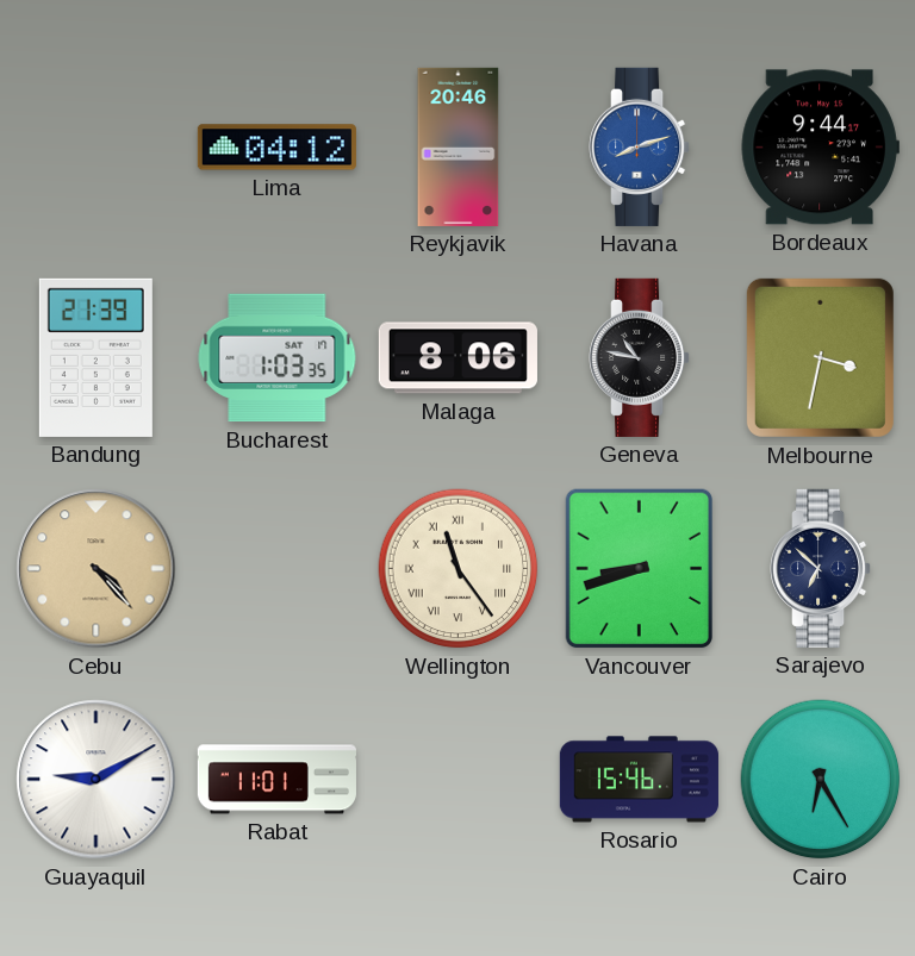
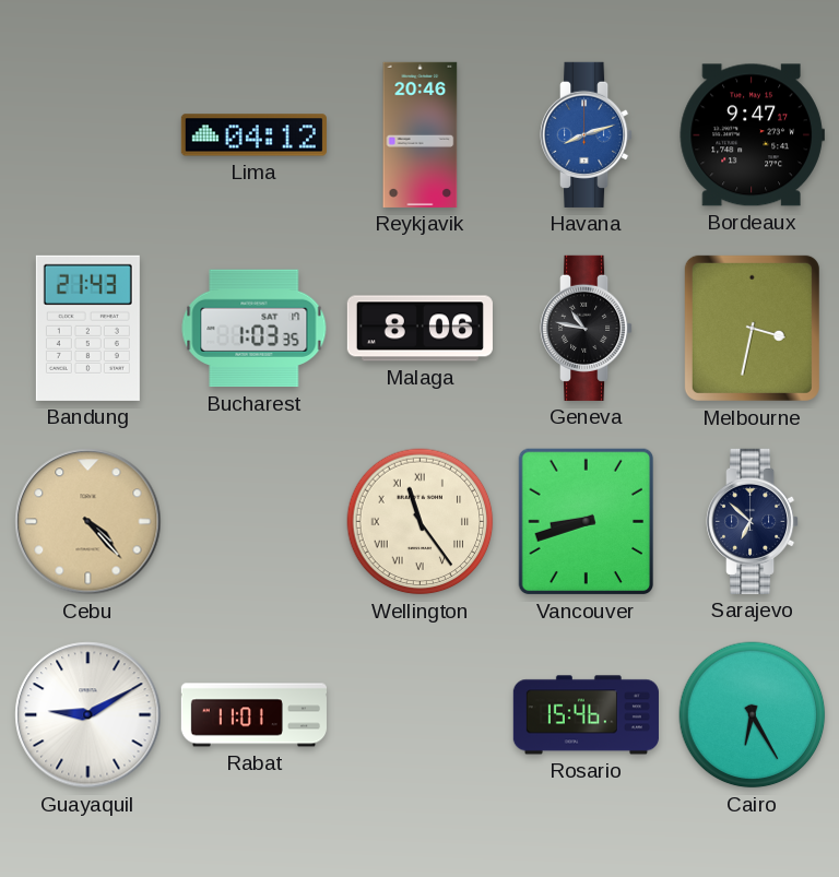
Bordeaux: 9:44 -> 9:47 (752, 135)
Bandung: 21:39 -> 21:43 (87, 328)
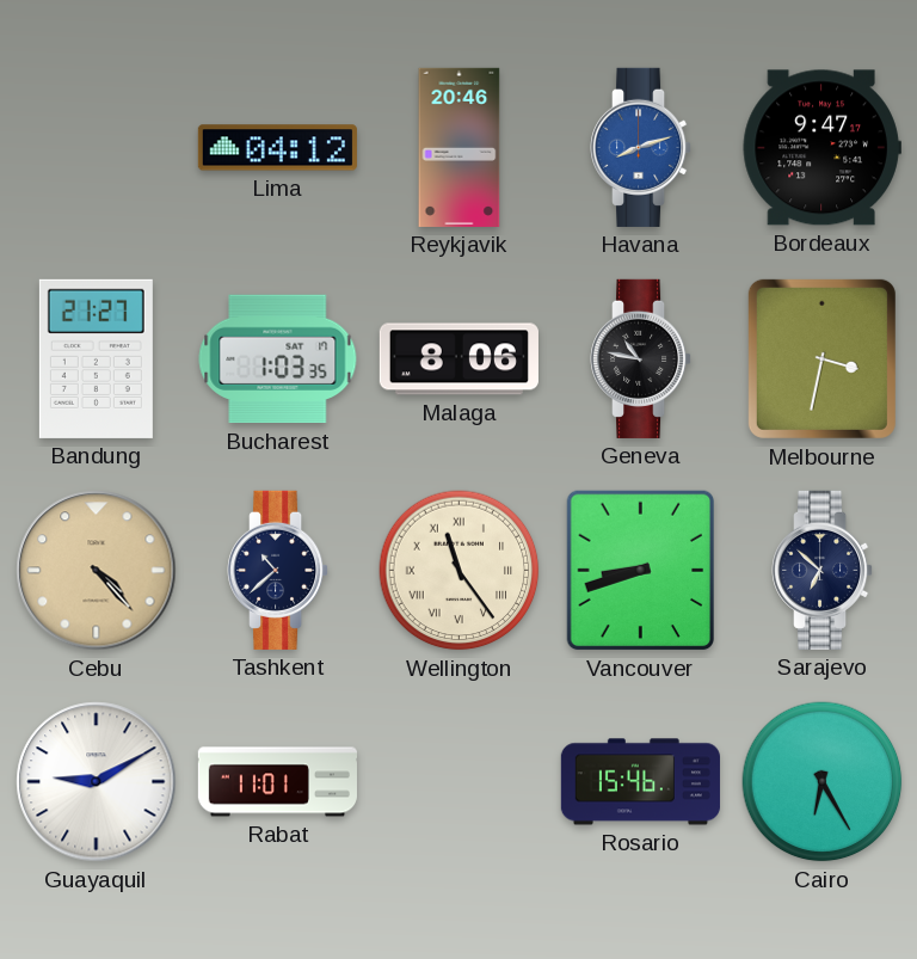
Bandung: 21:43 -> 21:27 (96, 358)
Tashkent: none -> 10:38 (279, 570)
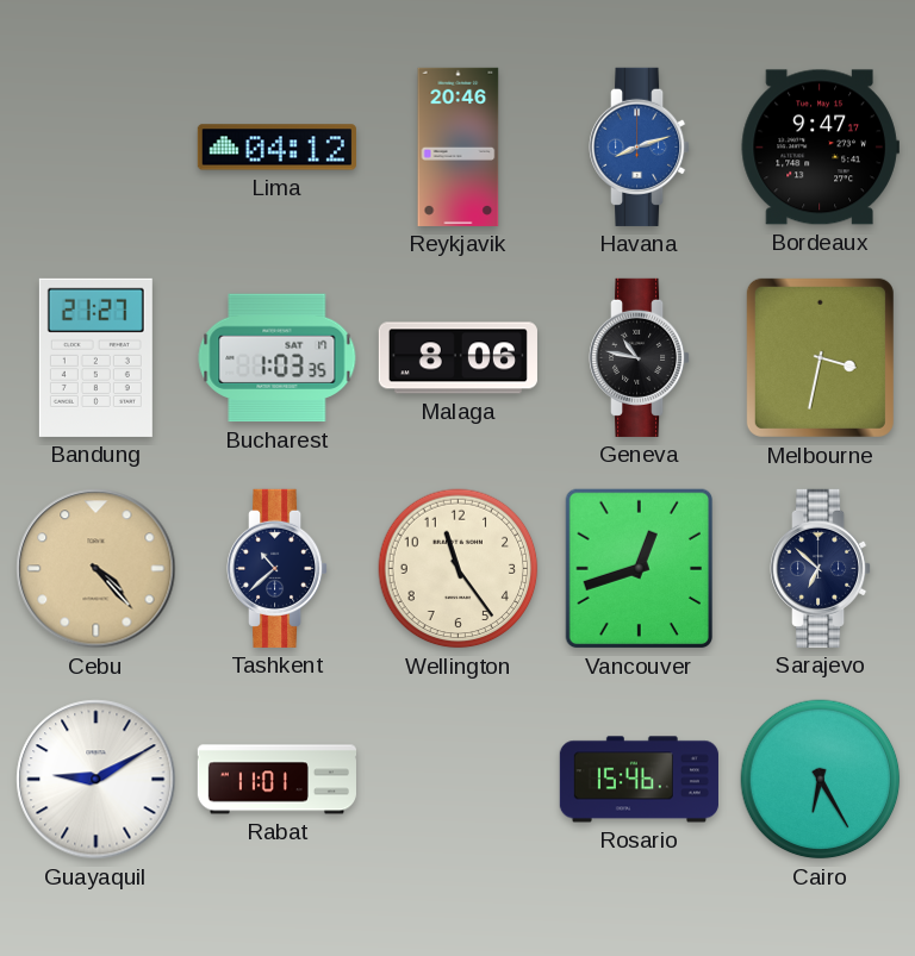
Wellington numerals: Roman -> Arabic (459, 569)
Vancouver: 8:42 -> 12:42 (639, 569)
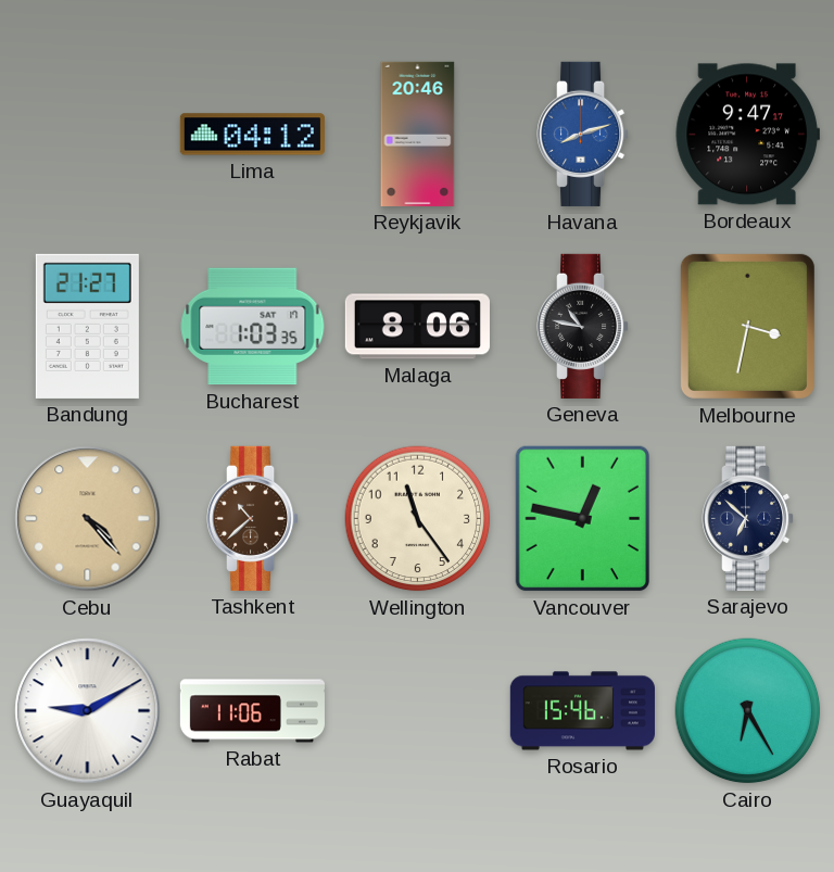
Tashkent dial: navy -> brown (254, 518)
Vancouver: 12:42 -> 12:47 (582, 519)
Rabat: 11:01 -> 11:06 (252, 711)
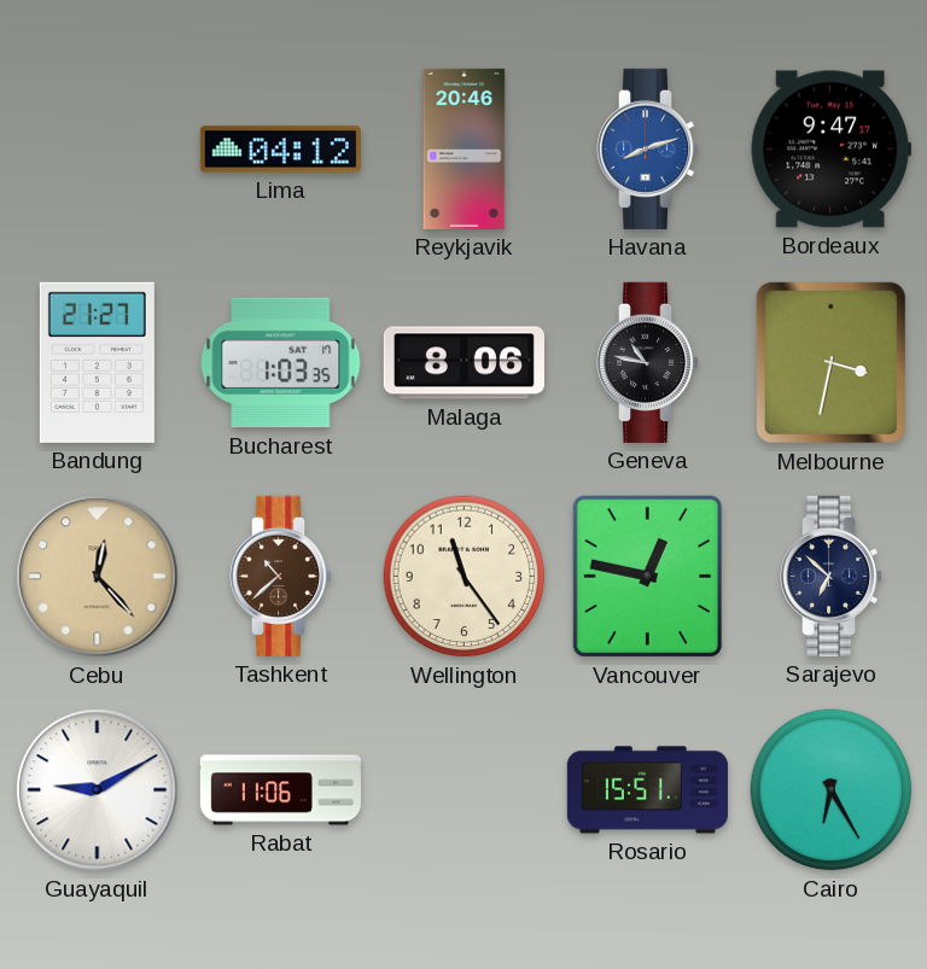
Cebu: 4:23 -> 12:23 (98, 577)
Rosario: 15:46 -> 15:51 (647, 790)
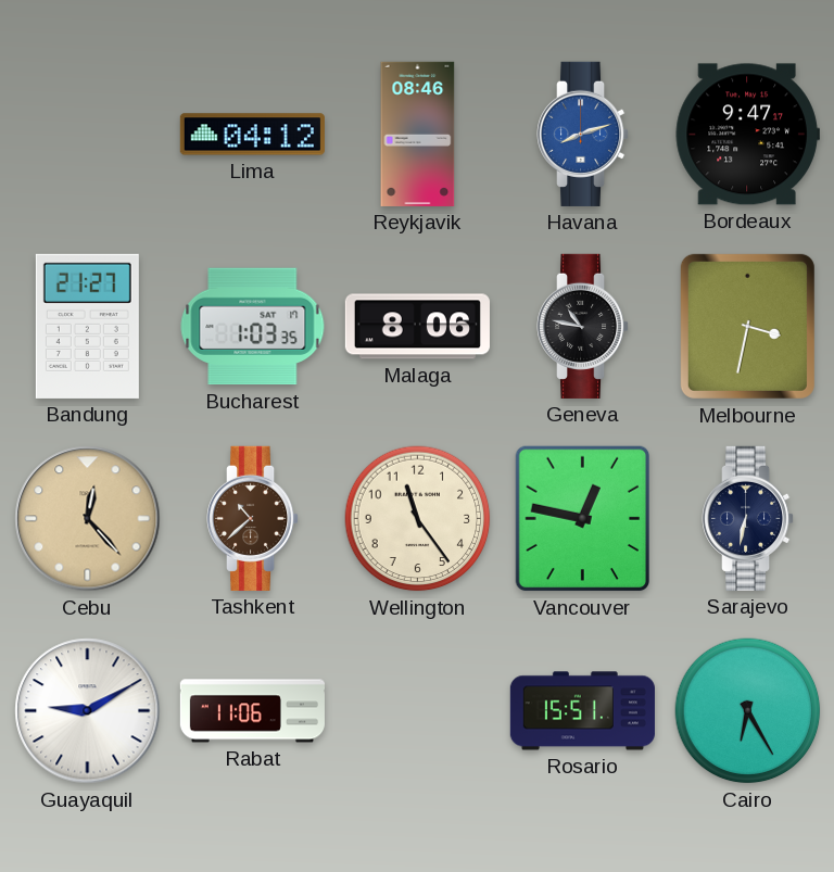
Reykjavik: 20:46 -> 08:46 (418, 134)
Sarajevo: 6:52 -> 6:32 (749, 518)
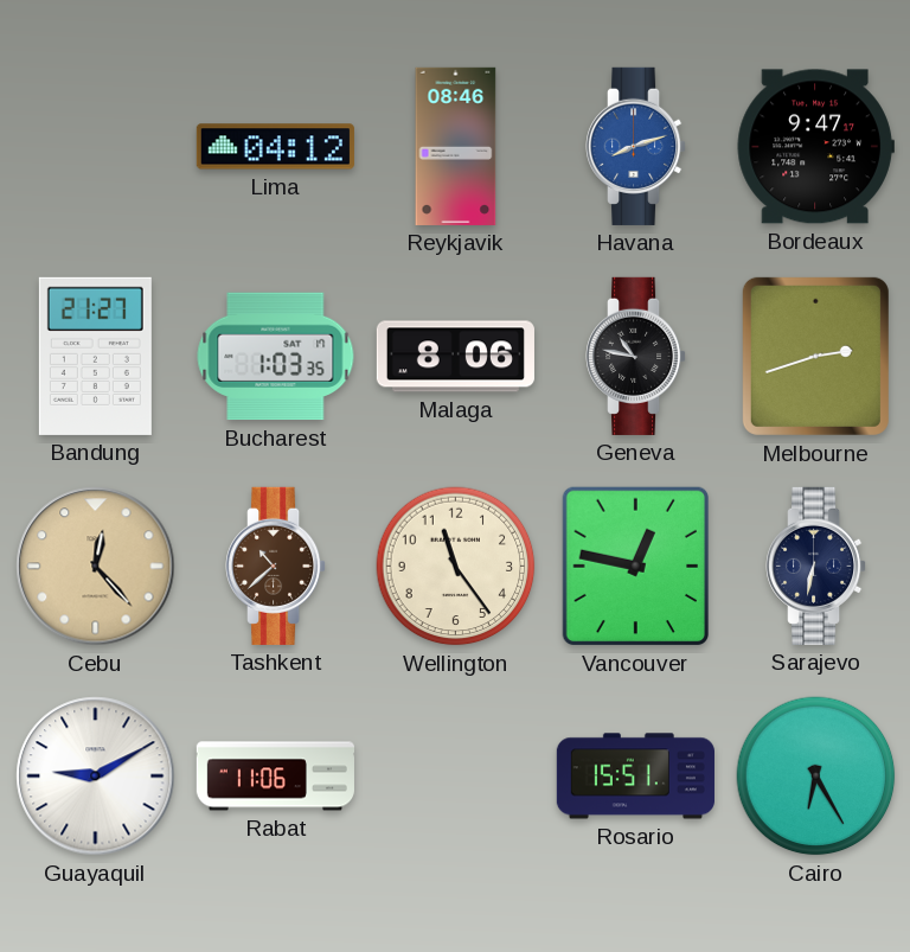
Melbourne: 3:32 -> 2:42 (815, 356)
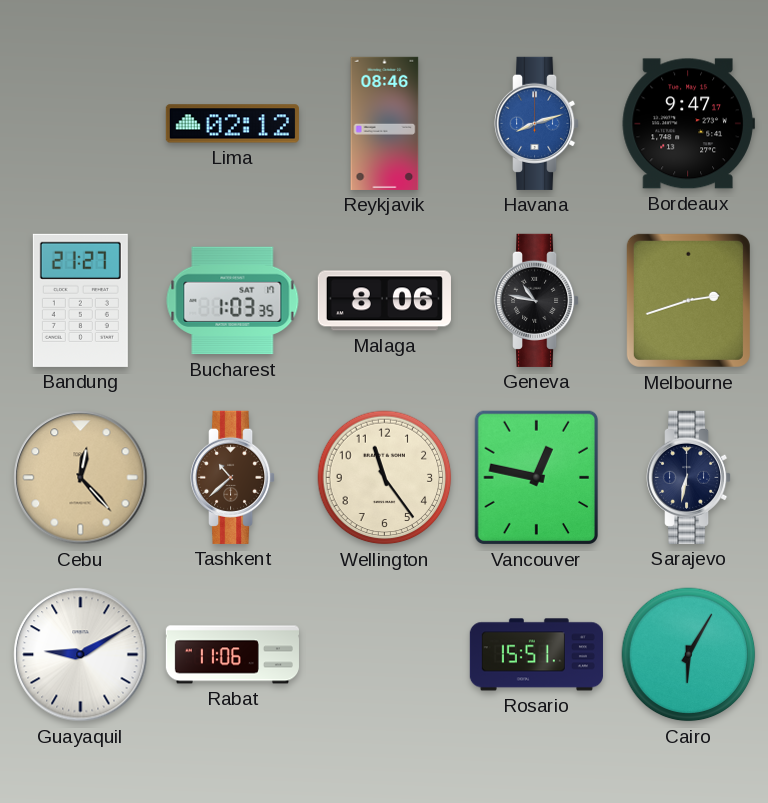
Lima: 04:12 -> 02:12 (232, 124)
Cairo: 6:25 -> 6:05 (689, 655)
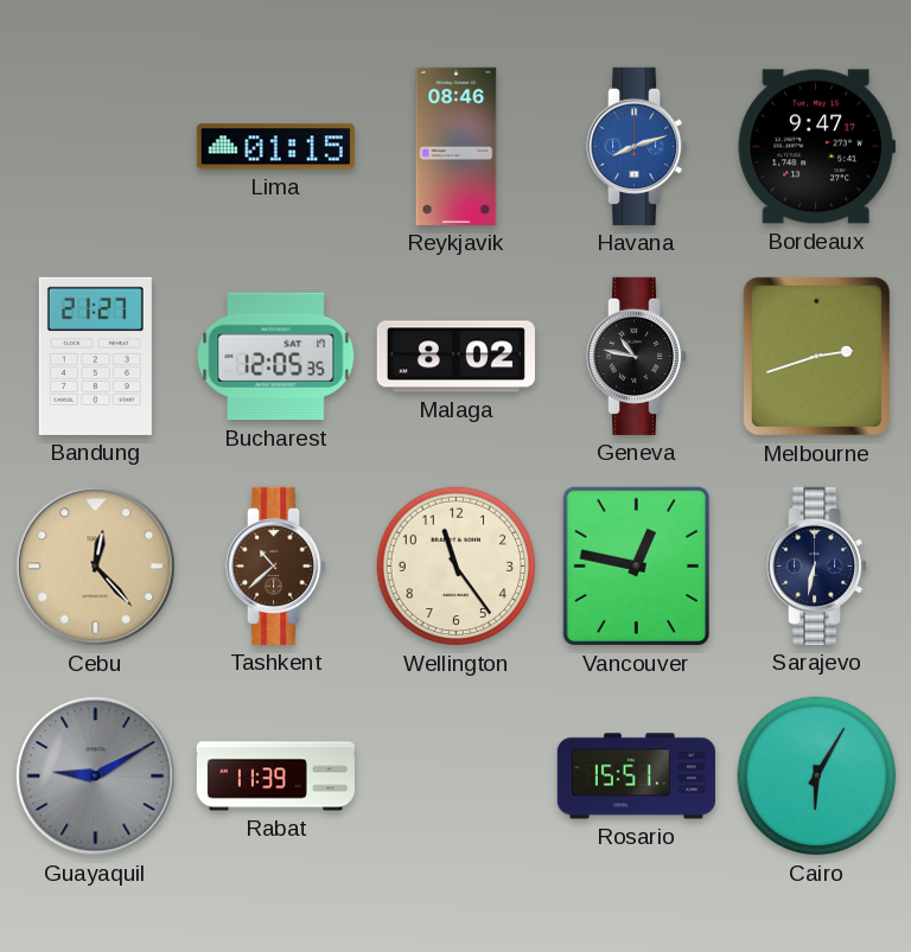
Lima: 02:12 -> 01:15 (275, 147)
Bucharest: 1:03 -> 12:05 (276, 357)
Malaga: 8:06 -> 8:02 (455, 357)
Guayaquil dial: white -> grey (96, 777)
Rabat: 11:06 -> 11:39 (275, 777)
